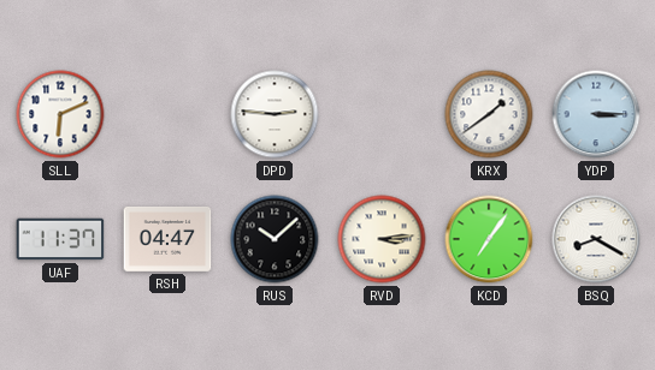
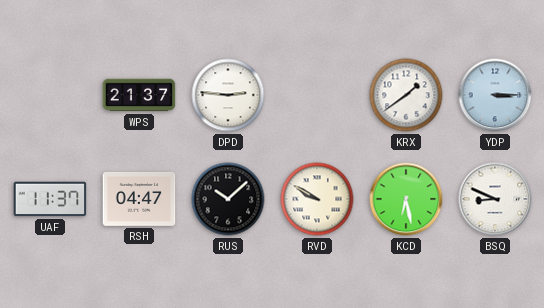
SLL: 6:11 -> none (60, 114)
WPS: none -> 21:37 (139, 95)
RVD: 3:14 -> 9:50 (317, 199)
KCD: 7:06 -> 6:28 (406, 199)
BSQ: 8:20 -> 8:49 (495, 199)
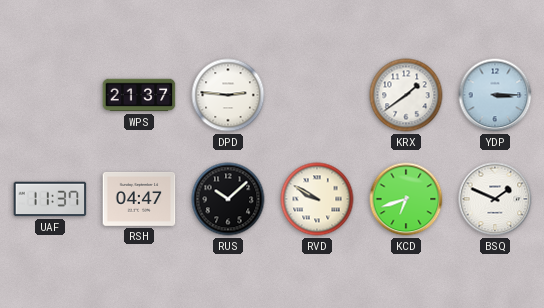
KCD: 6:28 -> 6:42 (406, 199)
BSQ: 8:49 -> 1:49 (495, 199)
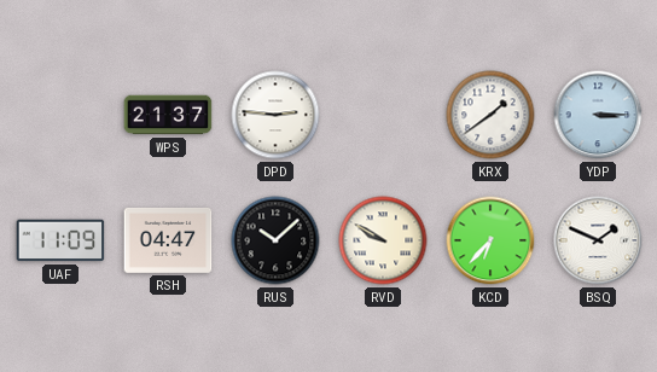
UAF: 11:37 -> 11:09 (60, 240)
KCD: 6:42 -> 6:37 (490, 240)
